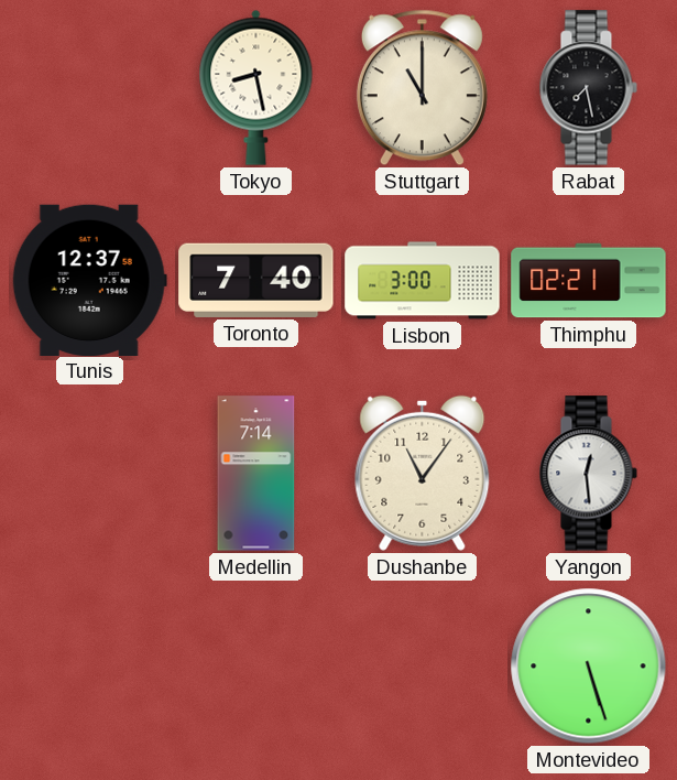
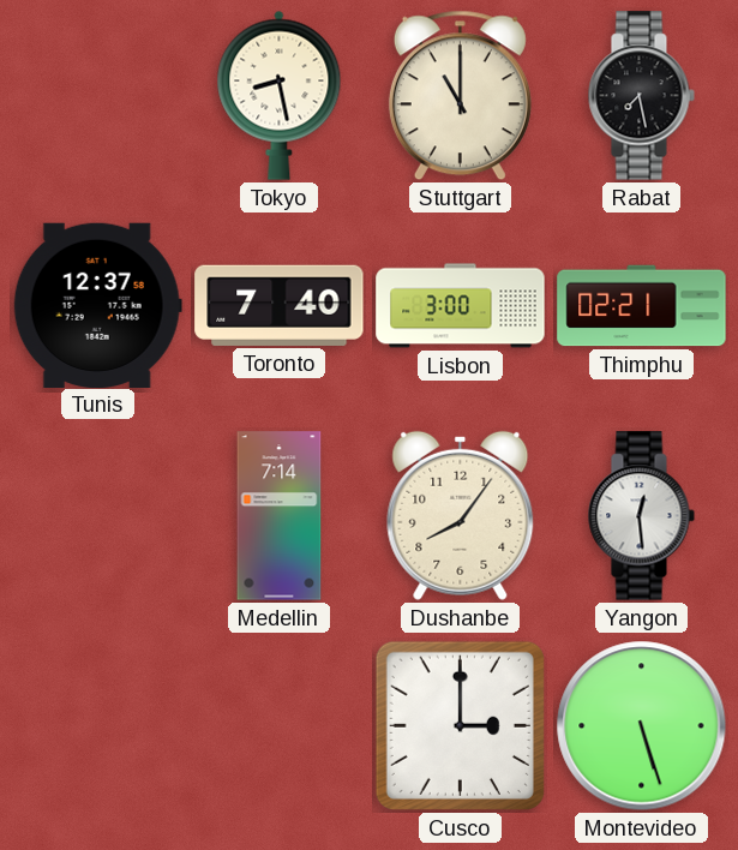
Dushanbe: 11:06 -> 8:06 (461, 515)
Cusco: none -> 3:00 (460, 725)
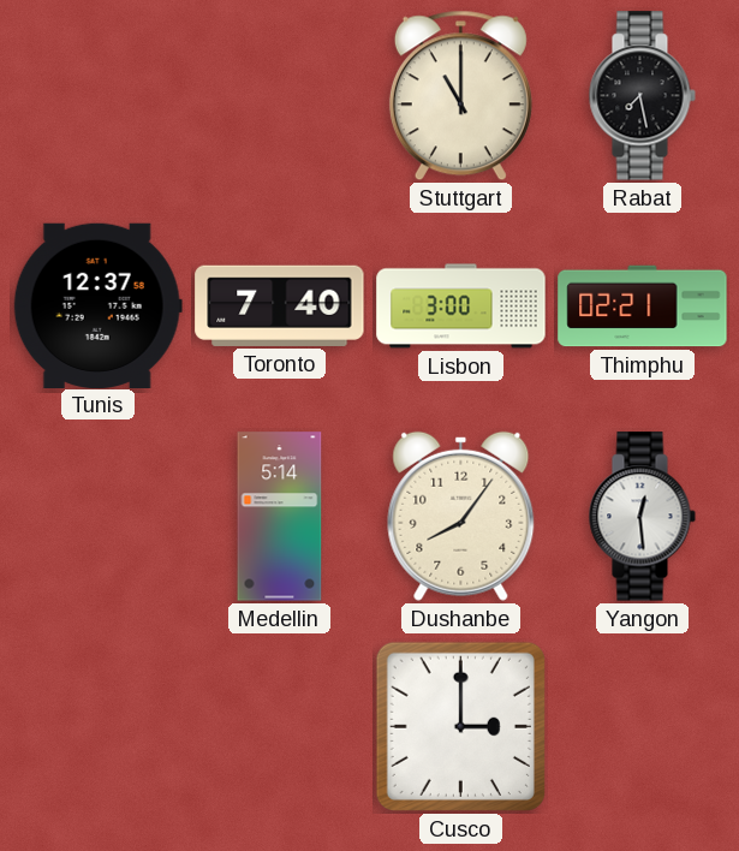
Tokyo: 8:28 -> none (280, 95)
Medellin: 7:14 -> 5:14 (280, 517)
Montevideo: 5:27 -> none (642, 726)
